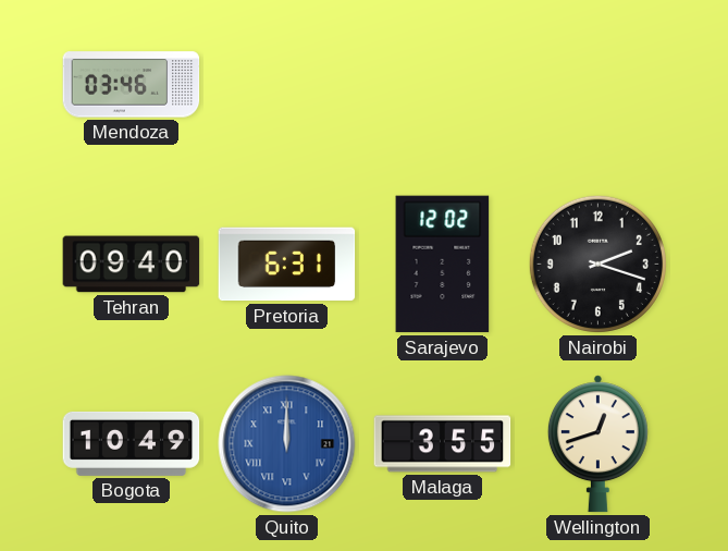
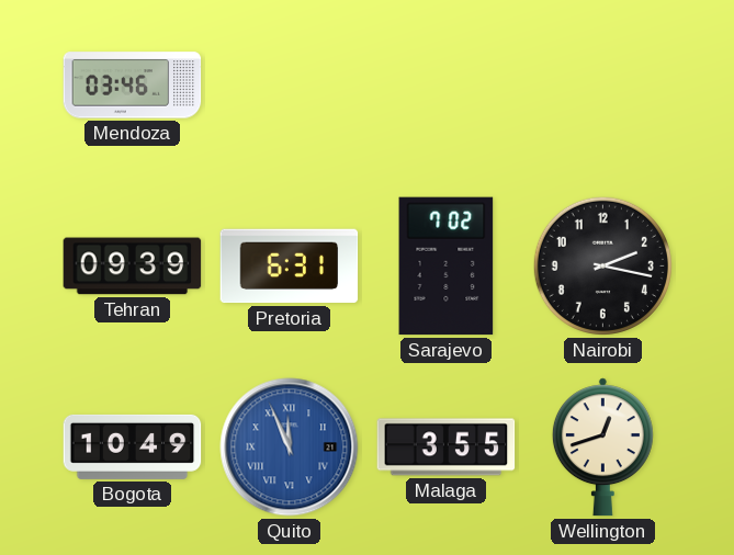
Tehran: 09:40 -> 09:39 (133, 267)
Sarajevo: 12:02 -> 7:02 (447, 267)
Nairobi: 2:18 -> 2:17 (602, 265)
Quito: 12:00 -> 11:56 (290, 448)
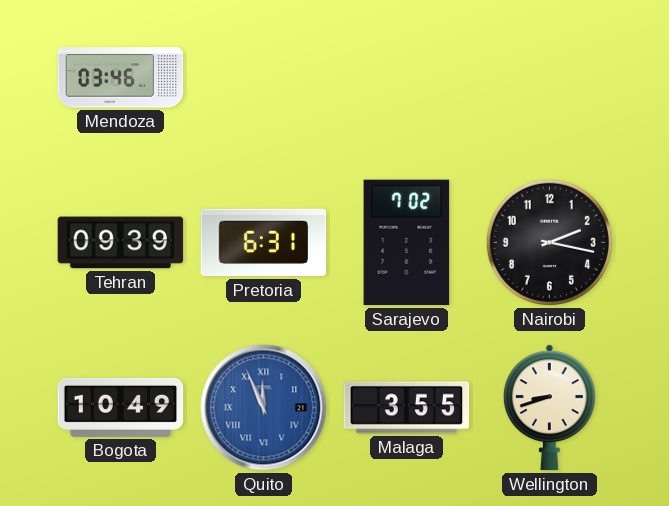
Wellington: 12:42 -> 8:42 (549, 408)
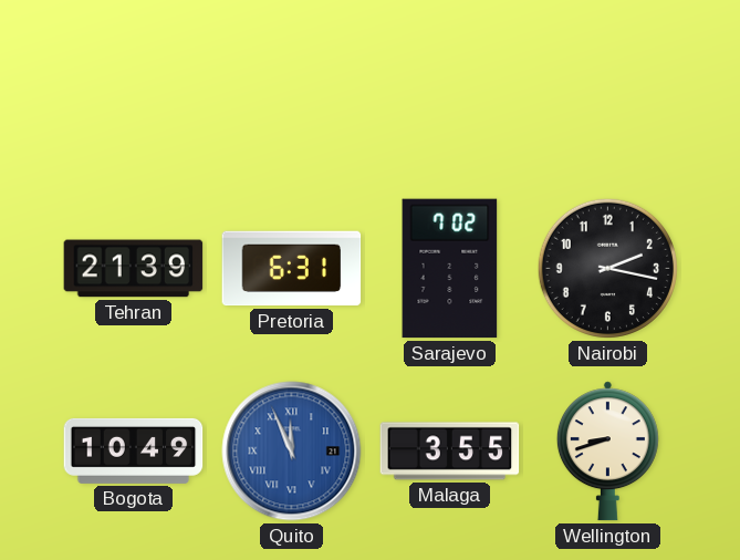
Mendoza: 03:46 -> none (121, 78)
Tehran: 09:39 -> 21:39 (134, 269)
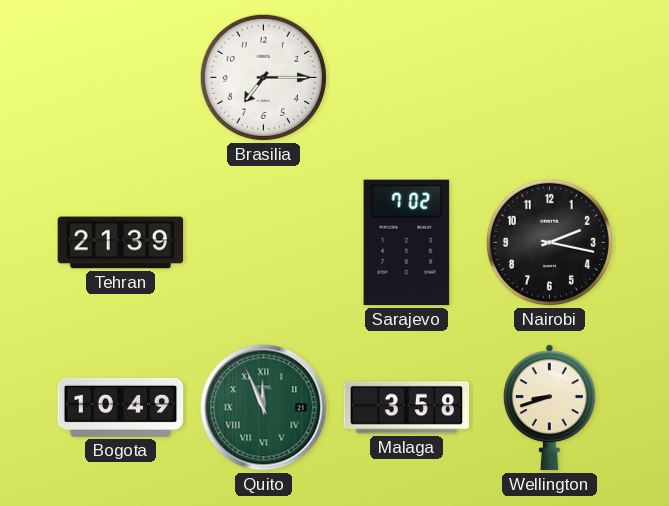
Brasilia: none -> 7:15 (263, 77)
Pretoria: 6:31 -> none (292, 269)
Quito dial: blue -> green (264, 408)
Malaga: 3:55 -> 3:58 (407, 408)
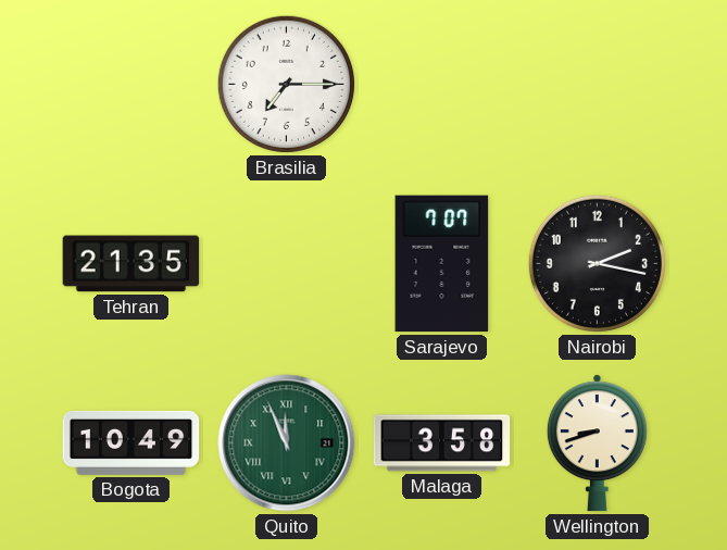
Tehran: 21:39 -> 21:35 (131, 264)
Sarajevo: 7:02 -> 7:07 (442, 264)
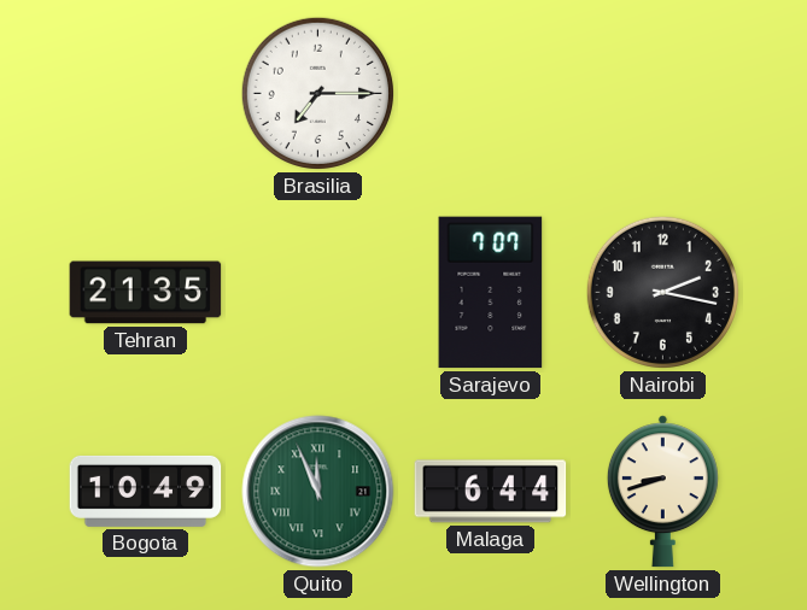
Malaga: 3:58 -> 6:44 (491, 492)
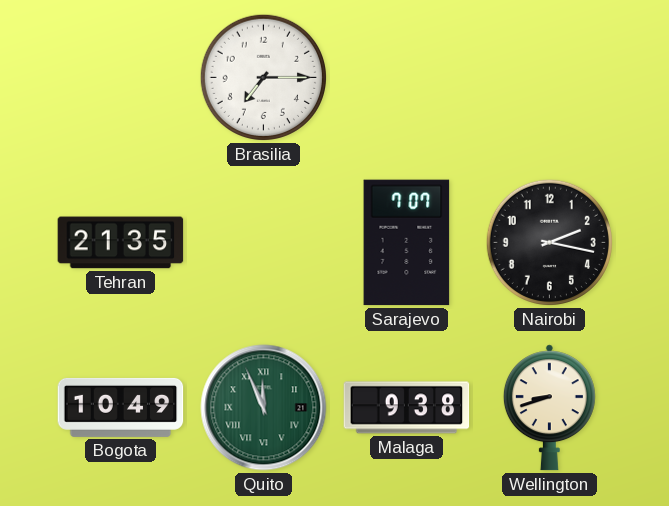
Malaga: 6:44 -> 9:38 (407, 408)
